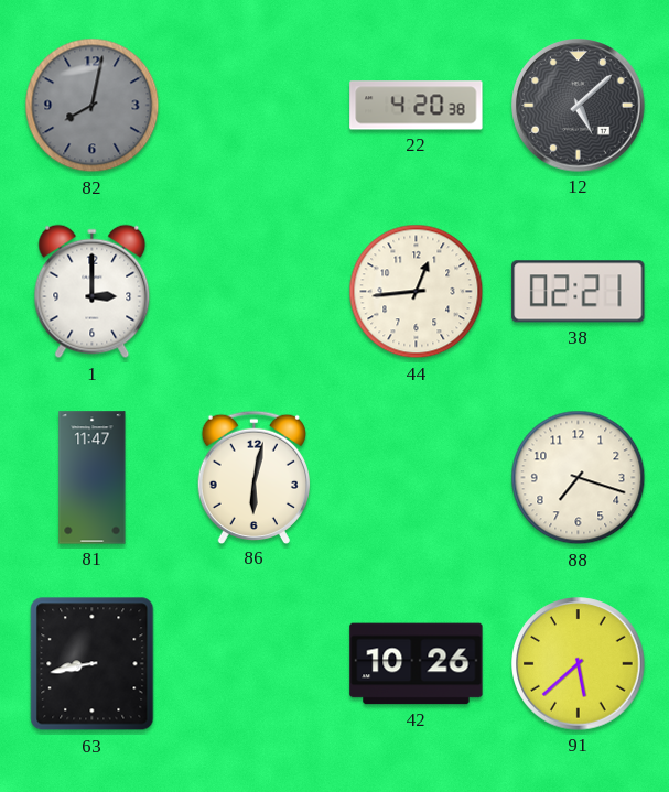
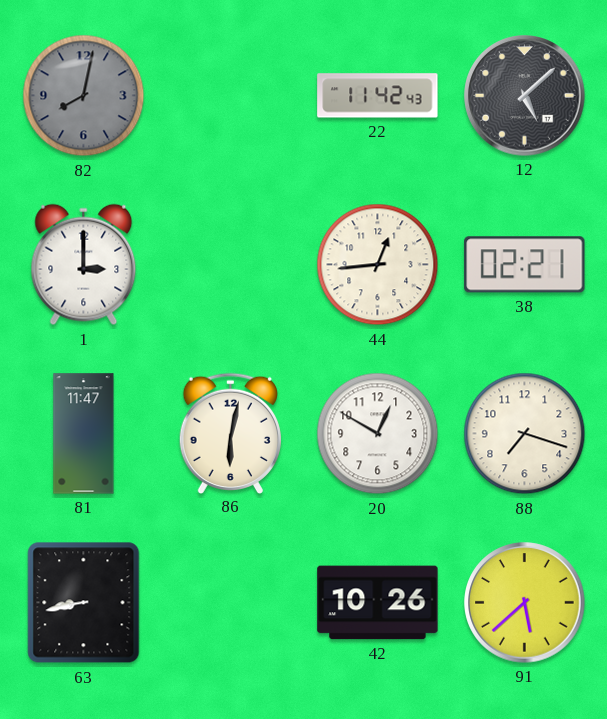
22: 4:20 -> 11:42 (378, 96)
20: none -> 12:50 (378, 434)
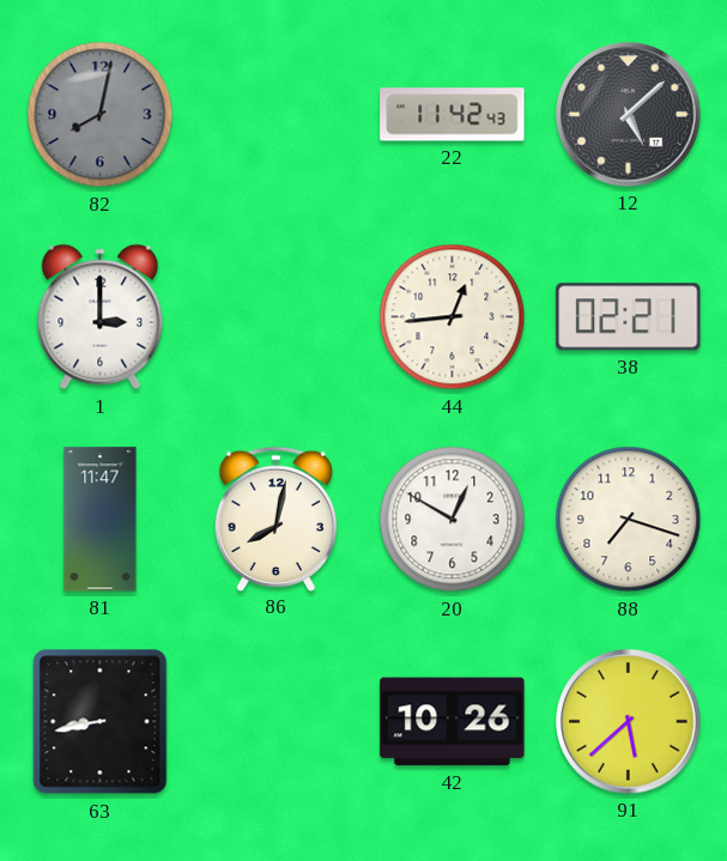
86: 6:02 -> 8:02 (275, 519)
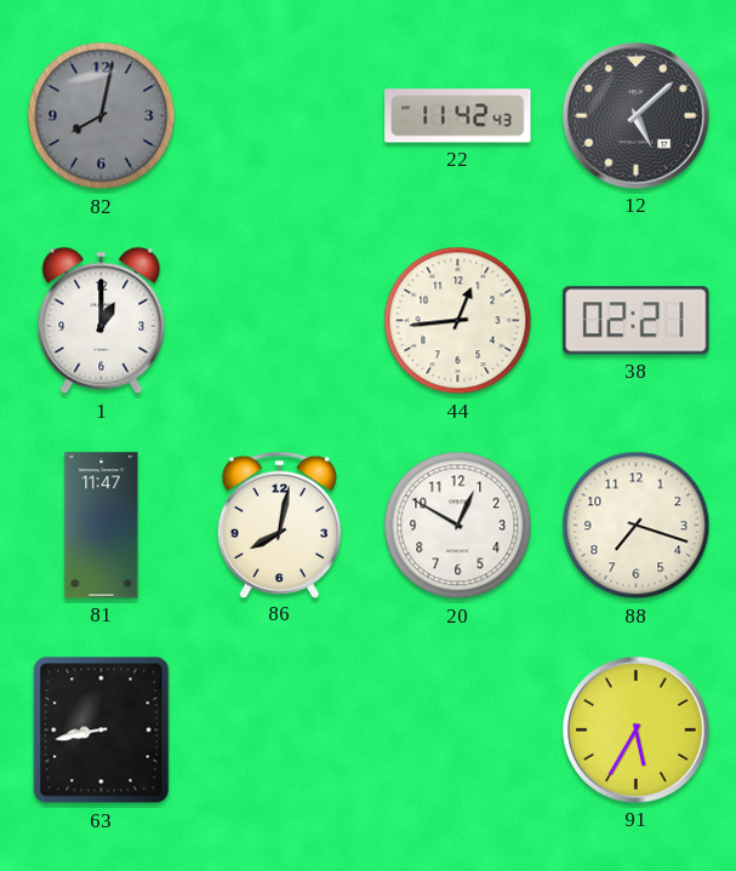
1: 3:00 -> 1:00 (102, 321)
42: 10:26 -> none (453, 722)
91: 5:38 -> 5:35 (637, 730)
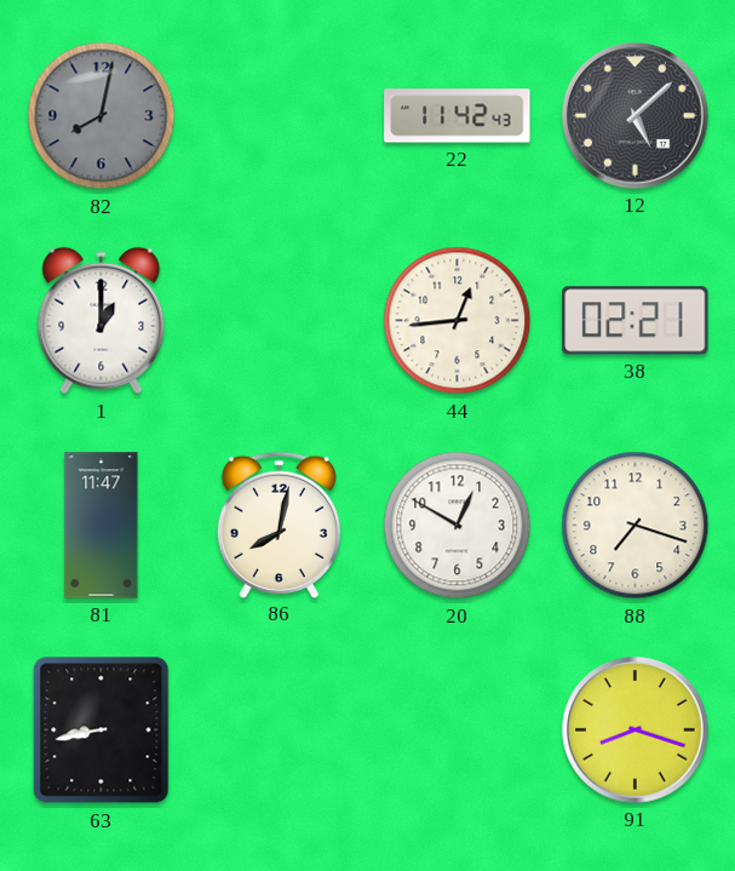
91: 5:35 -> 8:18 (636, 730)
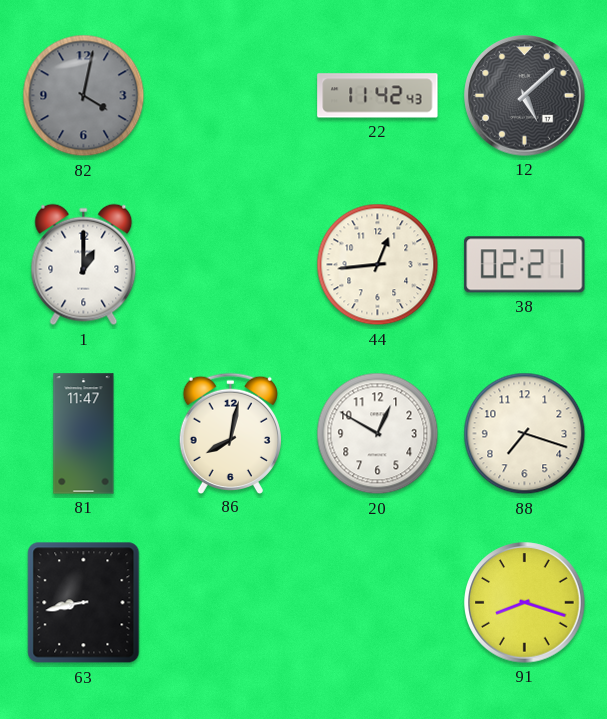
82: 8:02 -> 4:02 (84, 96)
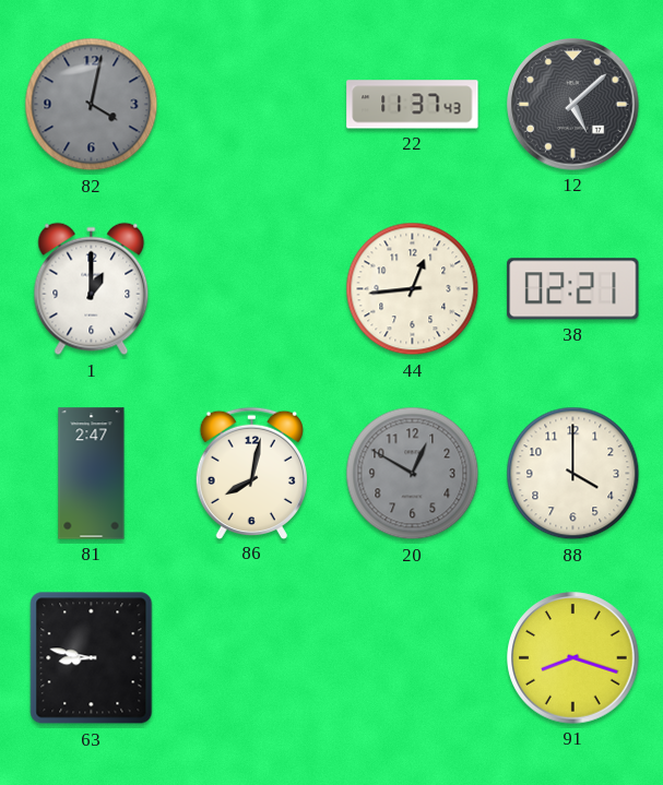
22: 11:42 -> 11:37 (413, 105)
81: 11:47 -> 2:47 (92, 474)
20 dial: white -> grey (413, 474)
88: 7:18 -> 4:00 (573, 474)
63: 8:43 -> 8:47 (92, 658)
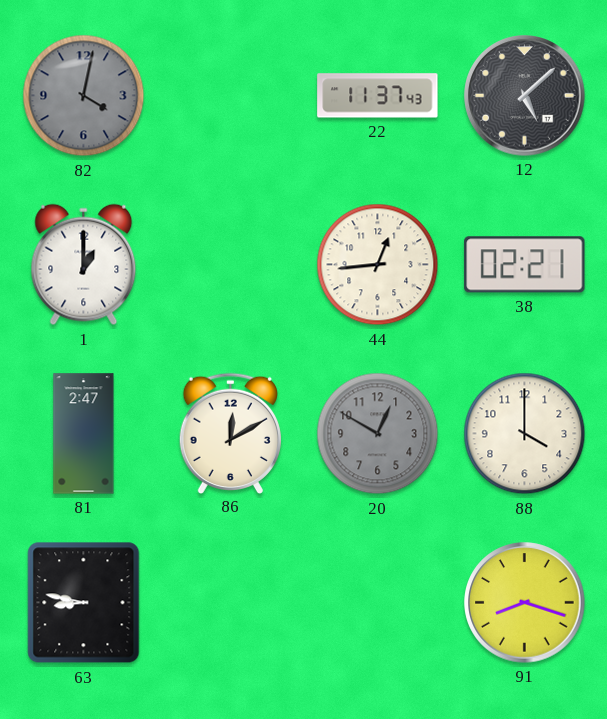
86: 8:02 -> 12:10 (230, 433)
